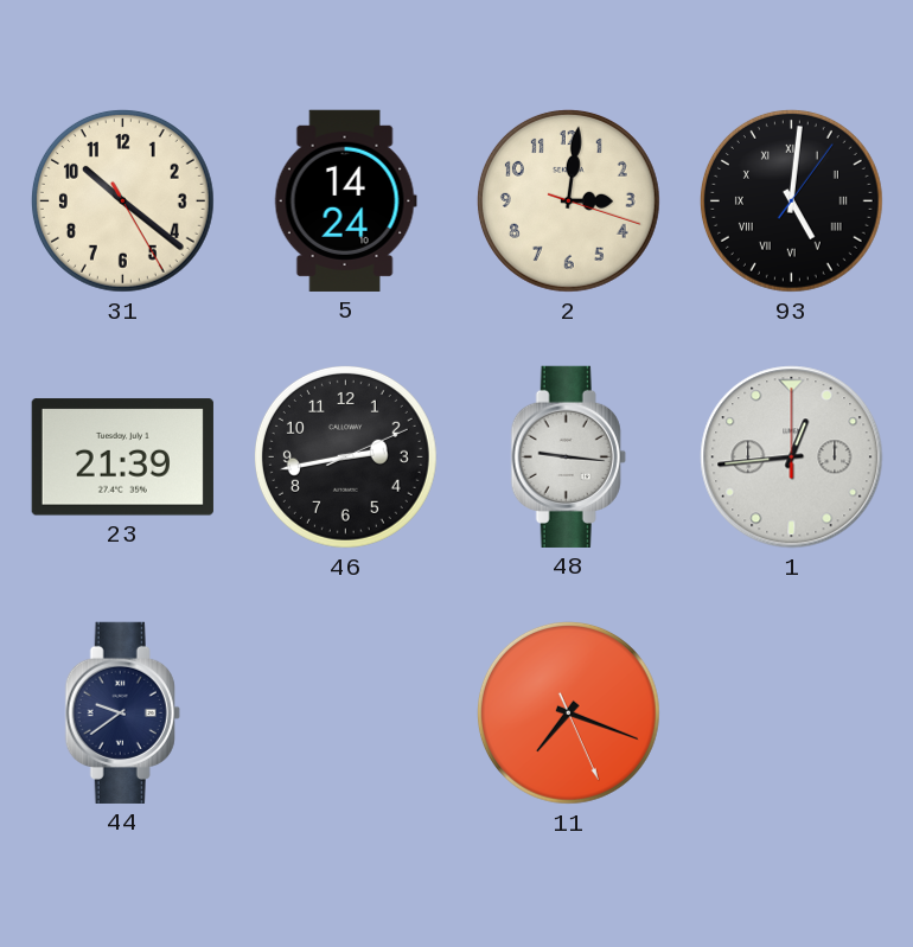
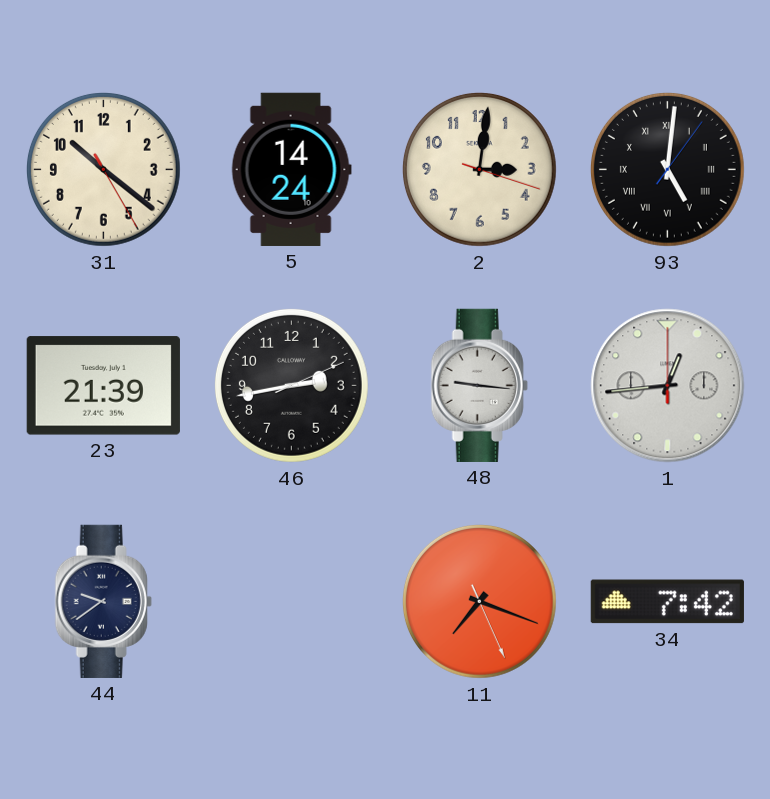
34: none -> 7:42 (667, 602)
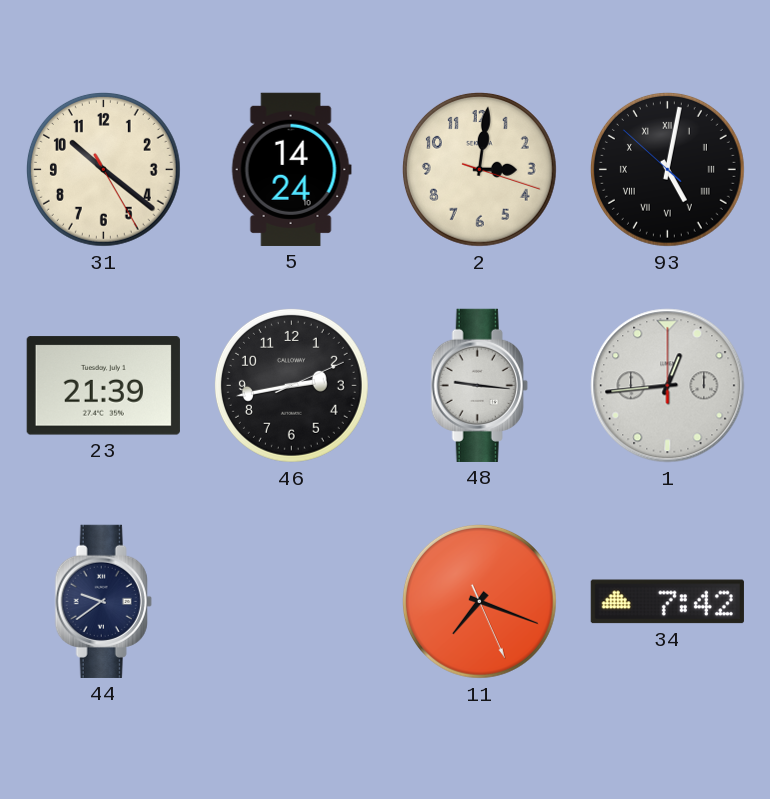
93: 5:01:06 -> 5:01:52 (667, 169)
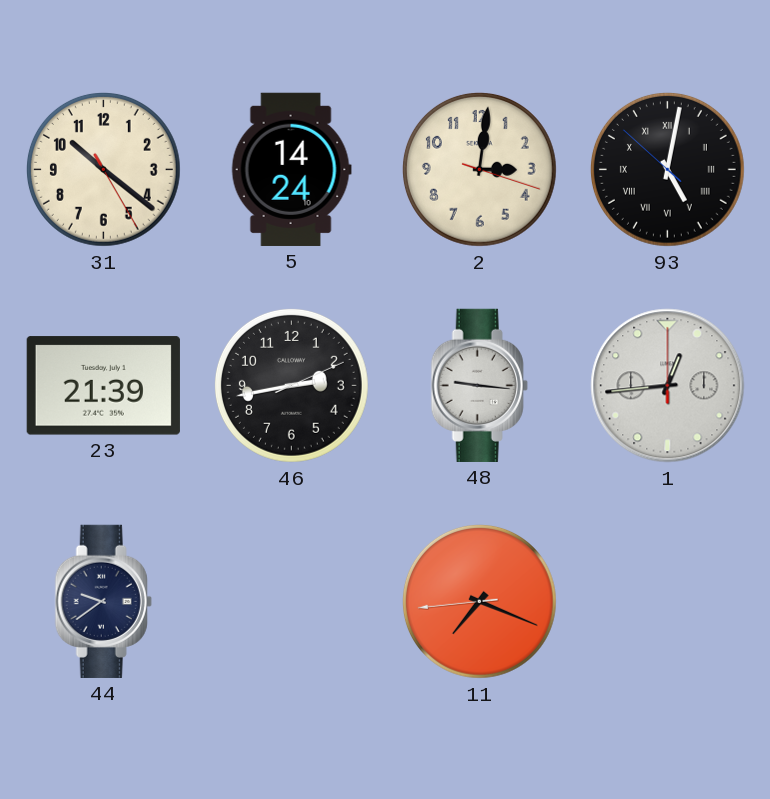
11: 7:18:26 -> 7:18:44 (479, 601)
34: 7:42 -> none (667, 602)
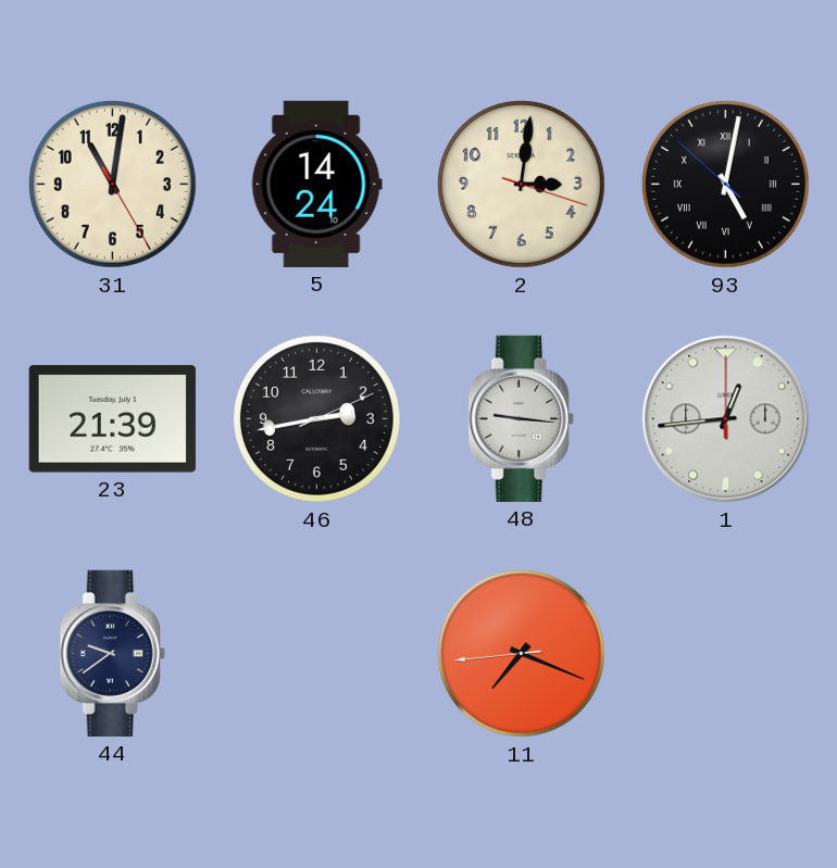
31: 10:21 -> 11:01 (112, 184)
